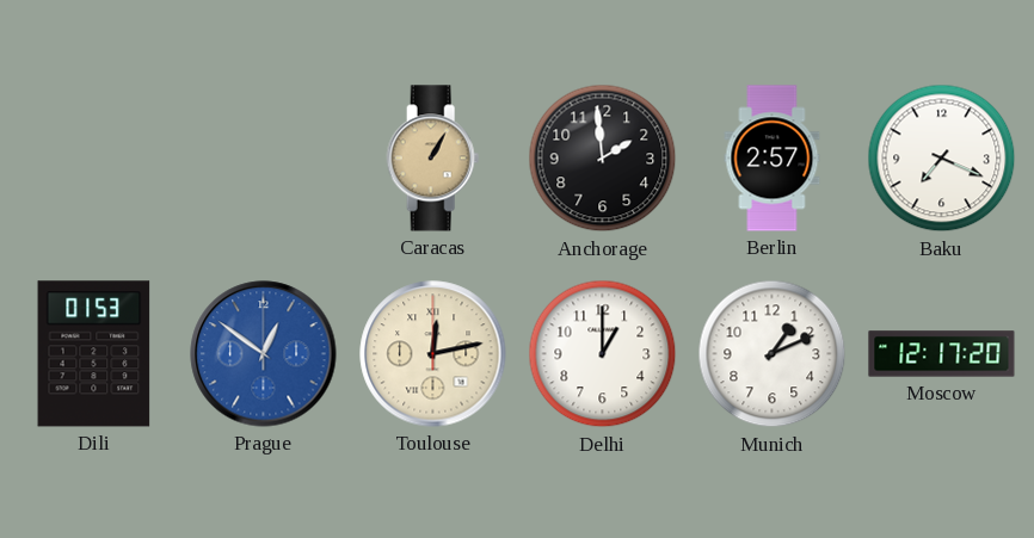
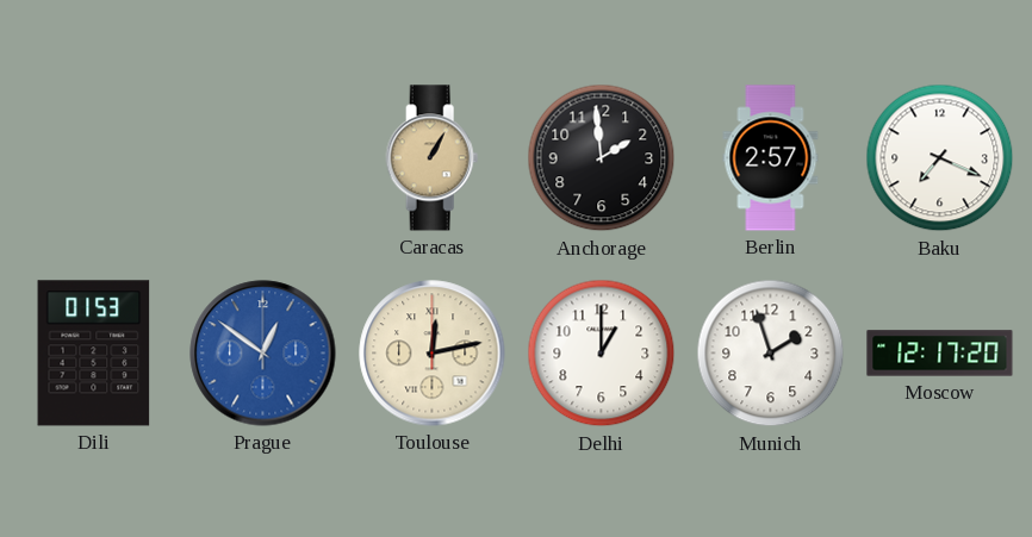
Munich: 1:11 -> 1:57 (771, 354)
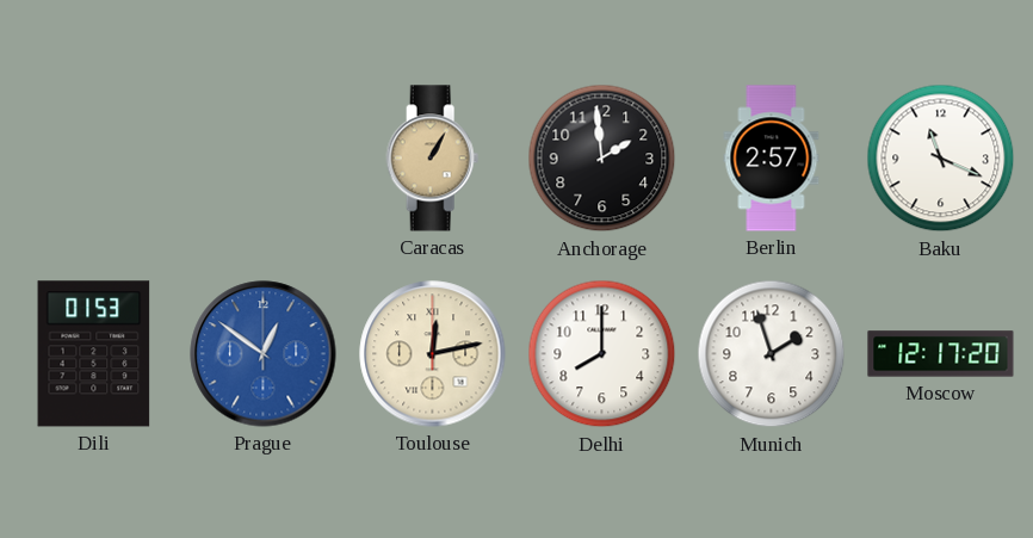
Baku: 7:19 -> 11:19 (941, 159)
Delhi: 1:00 -> 8:00 (602, 354)
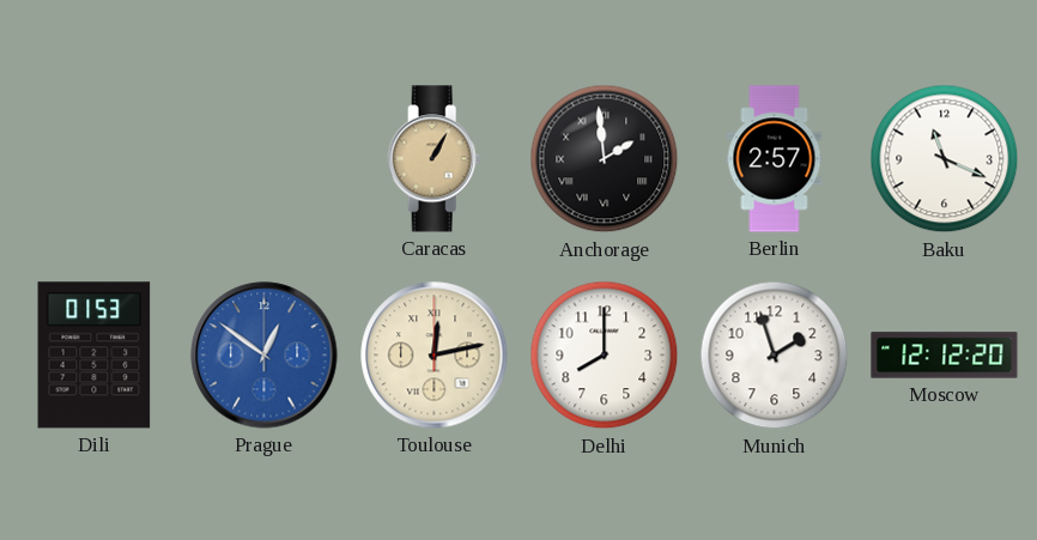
Anchorage numerals: Arabic -> Roman (605, 159)
Moscow: 12:17 -> 12:12 (945, 356)
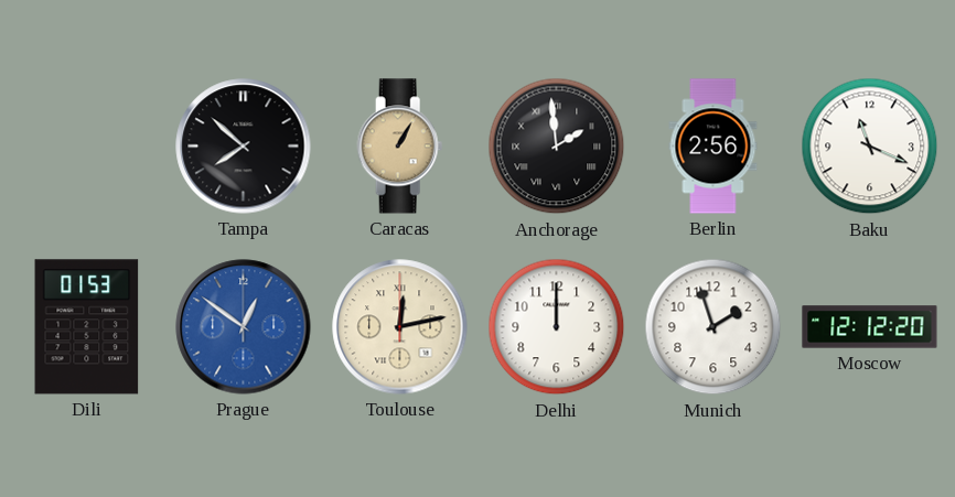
Tampa: none -> 7:52 (244, 147)
Berlin: 2:57 -> 2:56 (713, 147)
Delhi: 8:00 -> 12:00 (557, 327)
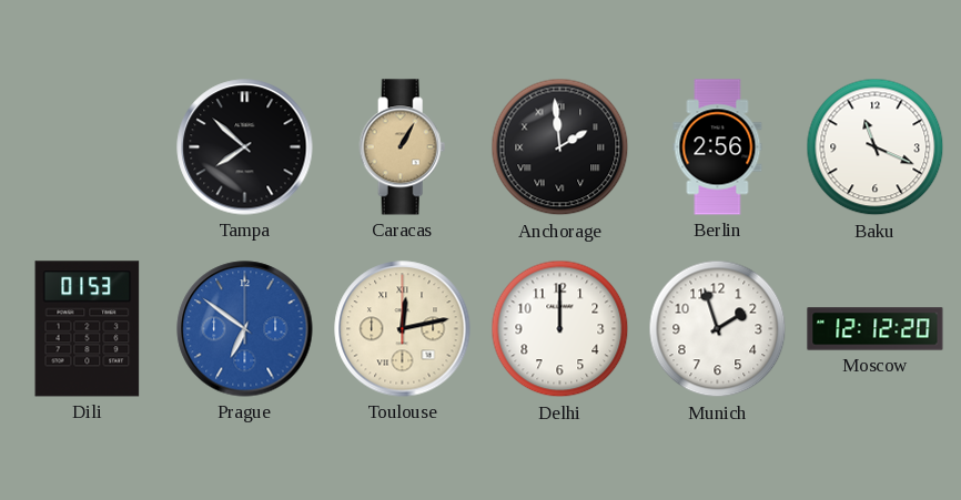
Prague: 12:51 -> 6:51 (245, 329)
